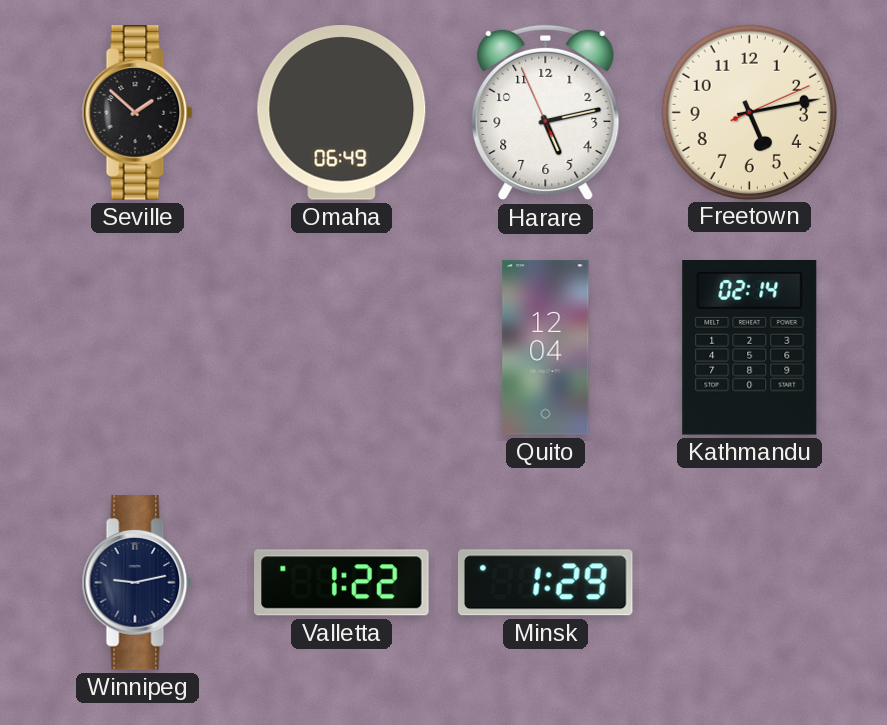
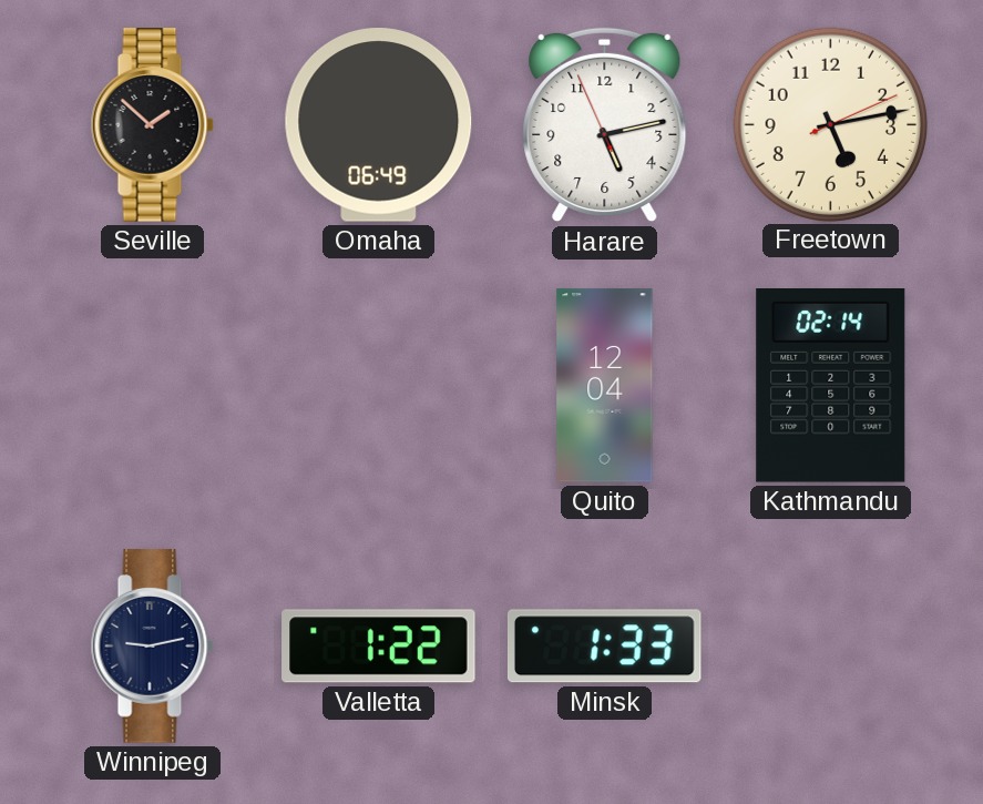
Minsk: 1:29 -> 1:33 (605, 647)
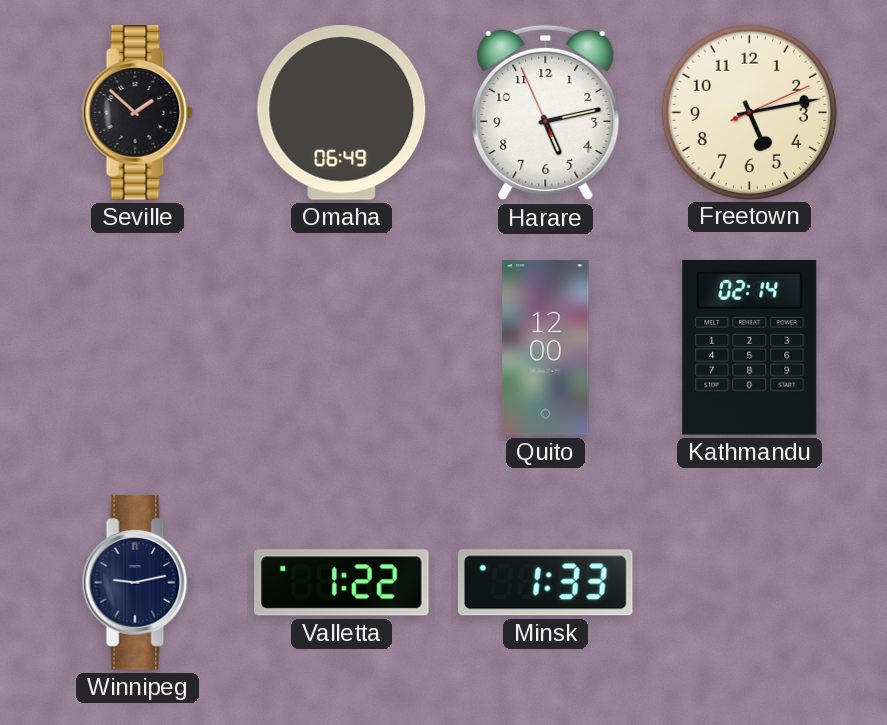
Quito: 12:04 -> 12:00 (546, 348)
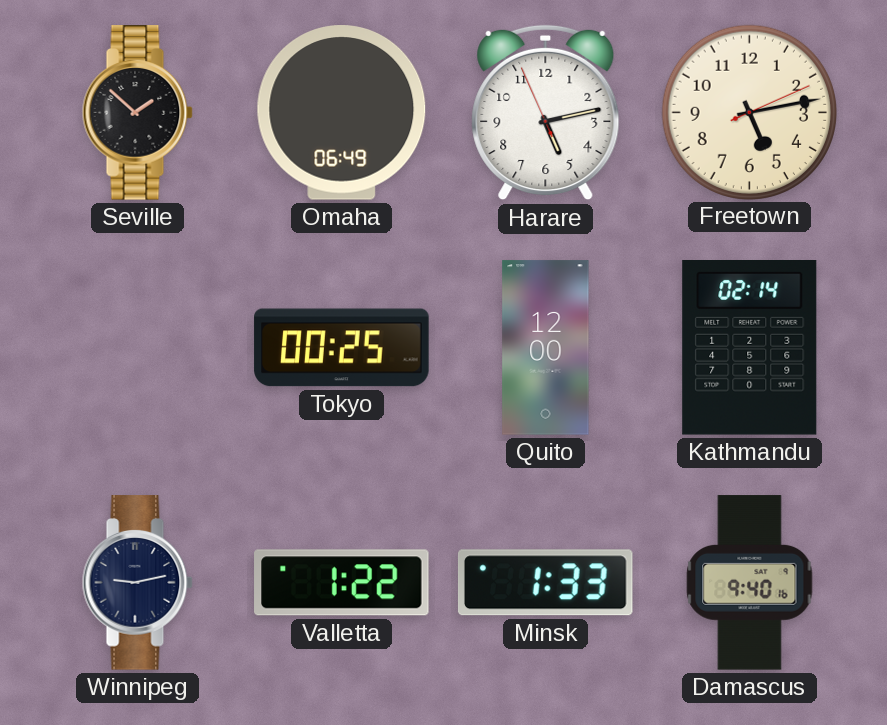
Tokyo: none -> 00:25 (342, 348)
Damascus: none -> 9:40 (750, 583)
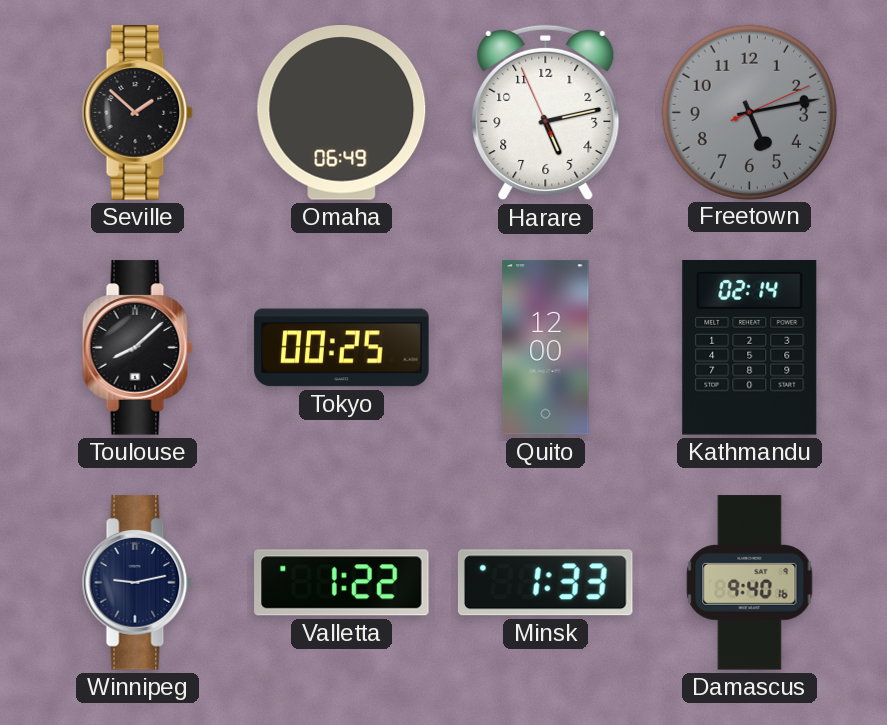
Freetown dial: cream -> grey (749, 112)
Toulouse: none -> 8:08 (137, 348)
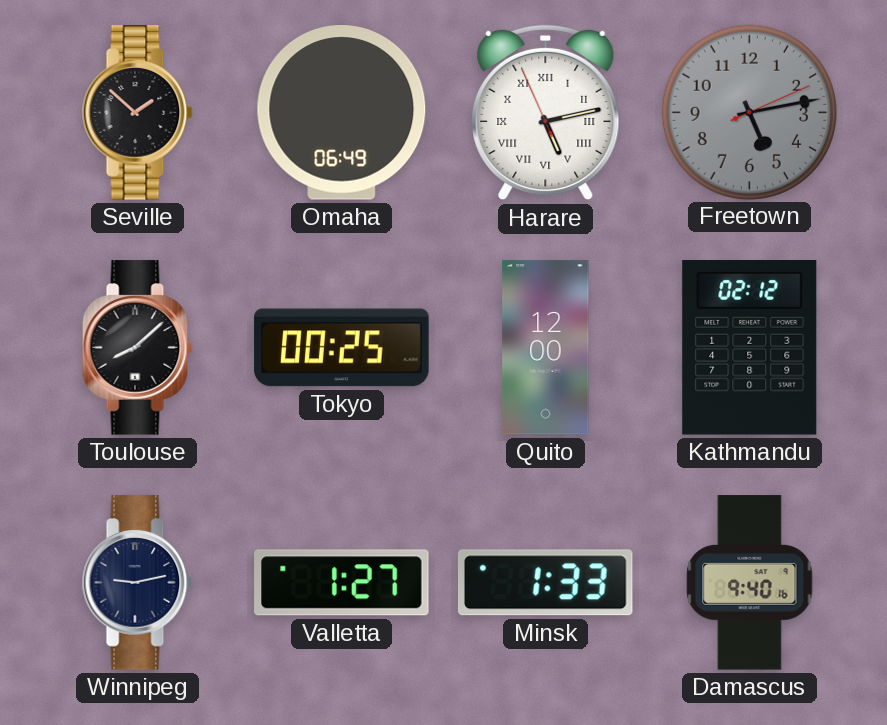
Harare numerals: Arabic -> Roman (546, 113)
Kathmandu: 02:14 -> 02:12 (750, 348)
Valletta: 1:22 -> 1:27 (342, 583)
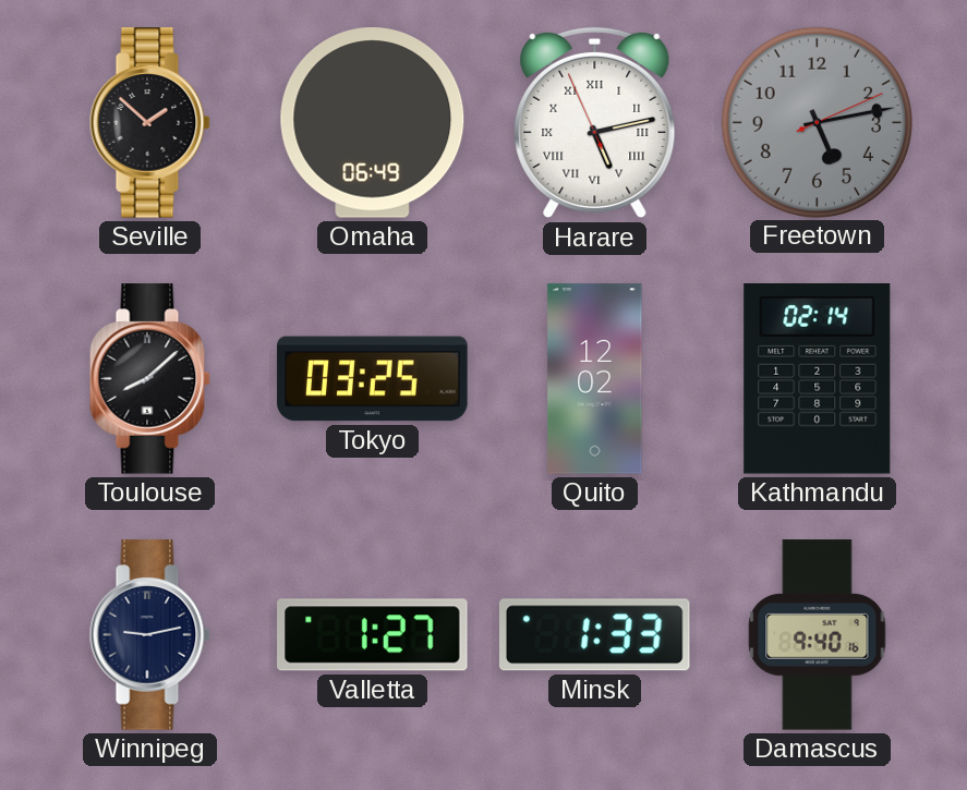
Tokyo: 00:25 -> 03:25 (373, 379)
Quito: 12:00 -> 12:02 (595, 379)
Kathmandu: 02:12 -> 02:14 (818, 379)
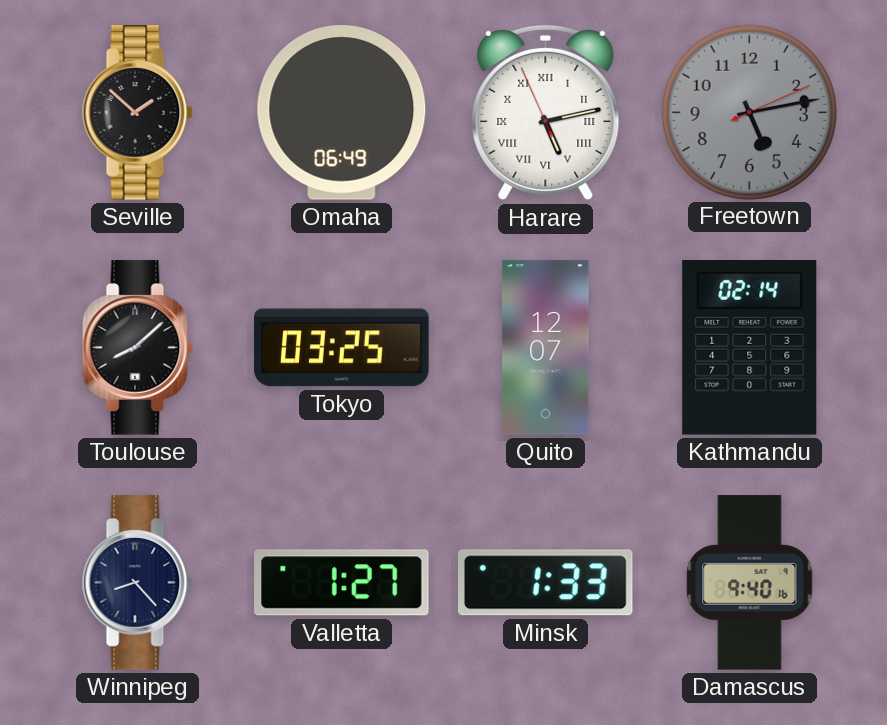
Quito: 12:02 -> 12:07 (546, 348)
Winnipeg: 9:13 -> 8:23 (137, 583)
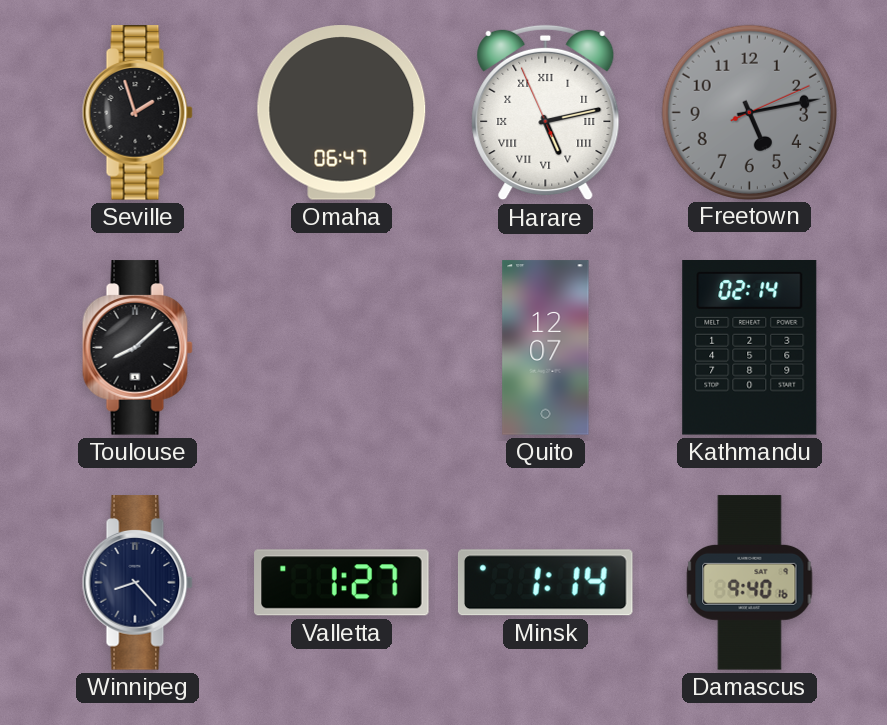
Seville: 1:52 -> 1:57 (137, 113)
Omaha: 06:49 -> 06:47 (342, 113)
Tokyo: 03:25 -> none (342, 348)
Minsk: 1:33 -> 1:14 (546, 583)
